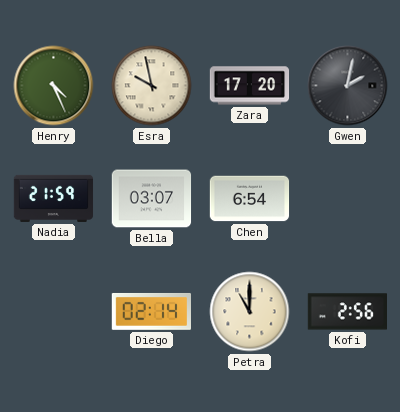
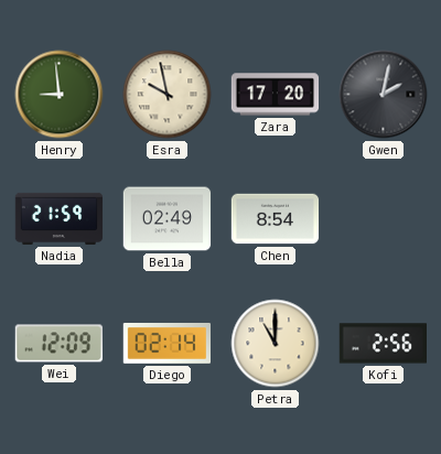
Henry: 4:26 -> 8:59 (60, 95)
Bella: 03:07 -> 02:49 (168, 219)
Chen: 6:54 -> 8:54 (276, 219)
Wei: none -> 12:09 (58, 344)
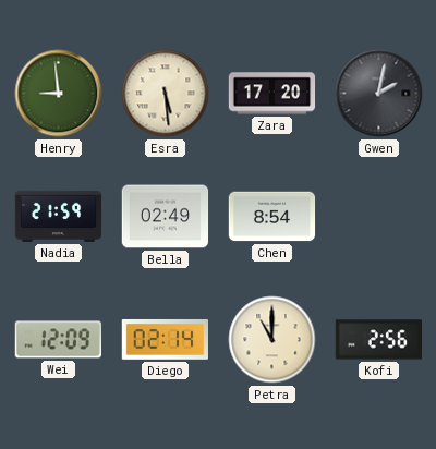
Esra: 9:58 -> 5:29 (166, 94)
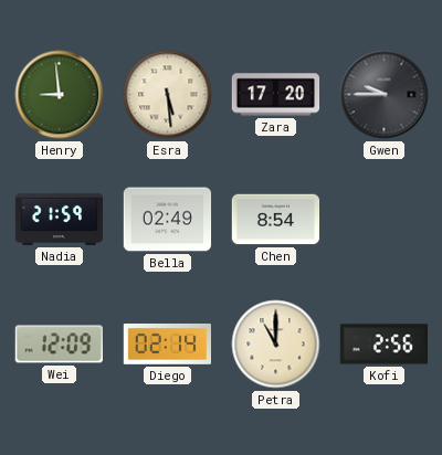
Gwen: 2:02 -> 9:45 (385, 95)
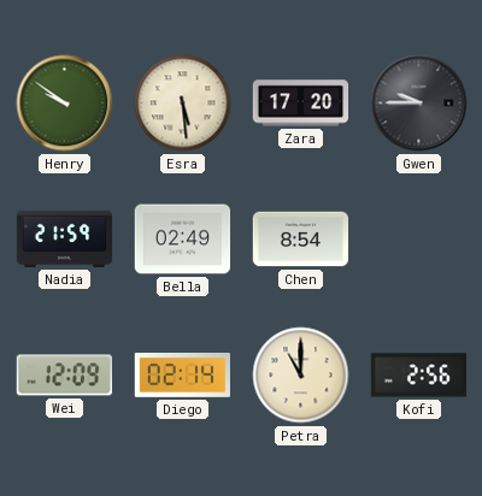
Henry: 8:59 -> 9:51 (65, 104)
